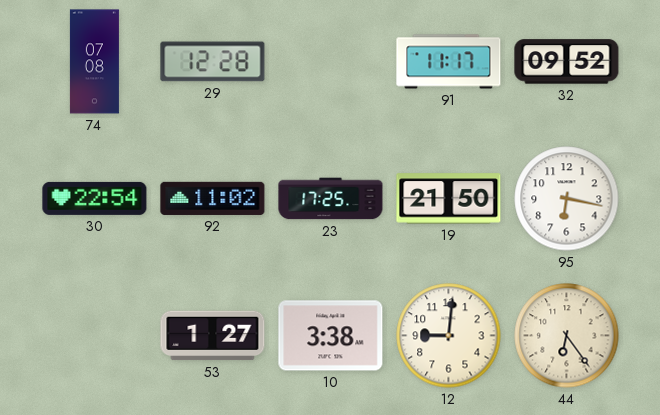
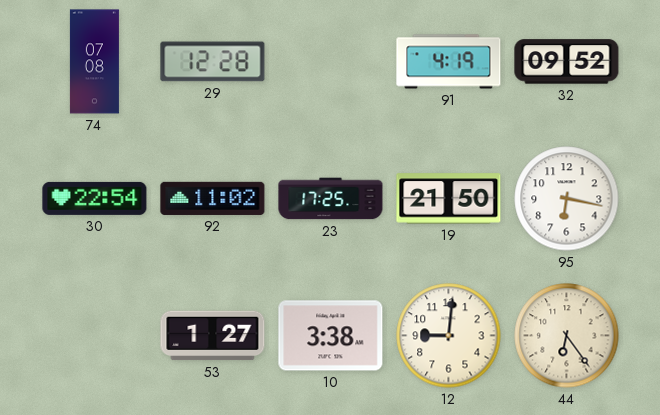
91: 11:17 -> 4:19 (449, 62)
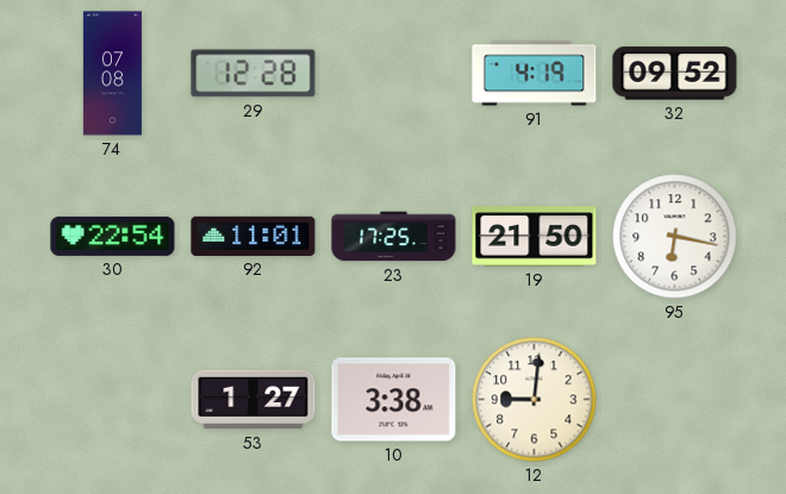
92: 11:02 -> 11:01 (254, 236)
44: 6:24 -> none (567, 336)
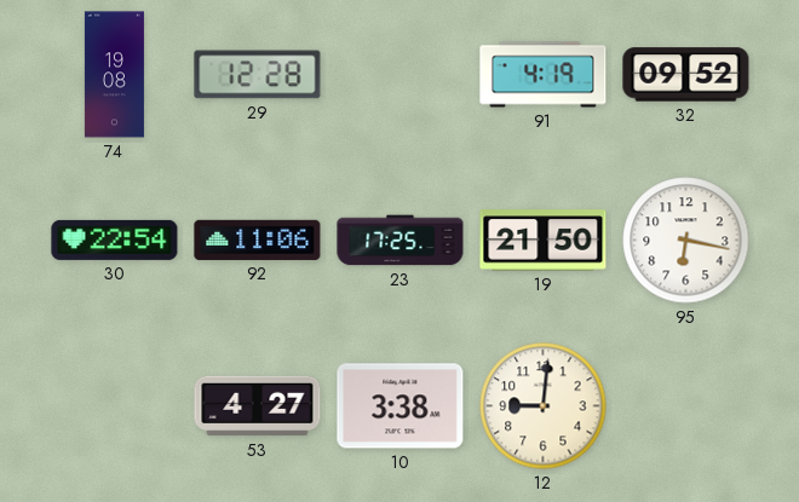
74: 07:08 -> 19:08 (114, 75)
92: 11:01 -> 11:06 (258, 240)
53: 1:27 -> 4:27 (258, 406)
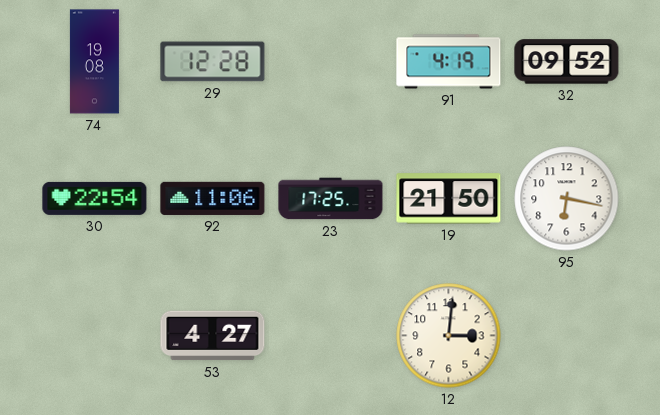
10: 3:38 -> none (401, 406)
12: 9:01 -> 3:01 (449, 336)
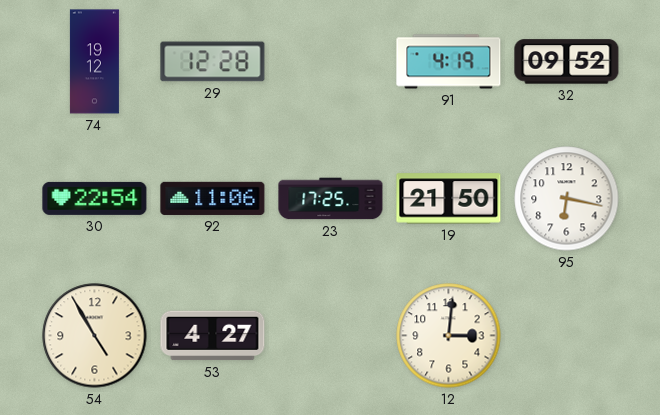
74: 19:08 -> 19:12 (94, 62)
54: none -> 4:55 (95, 336)
